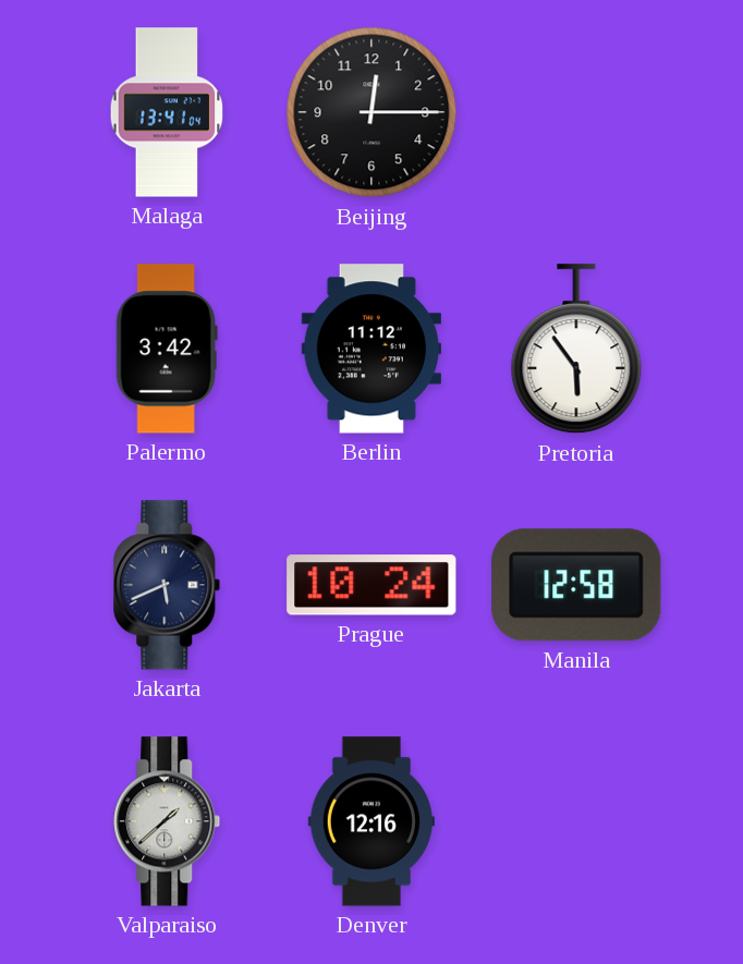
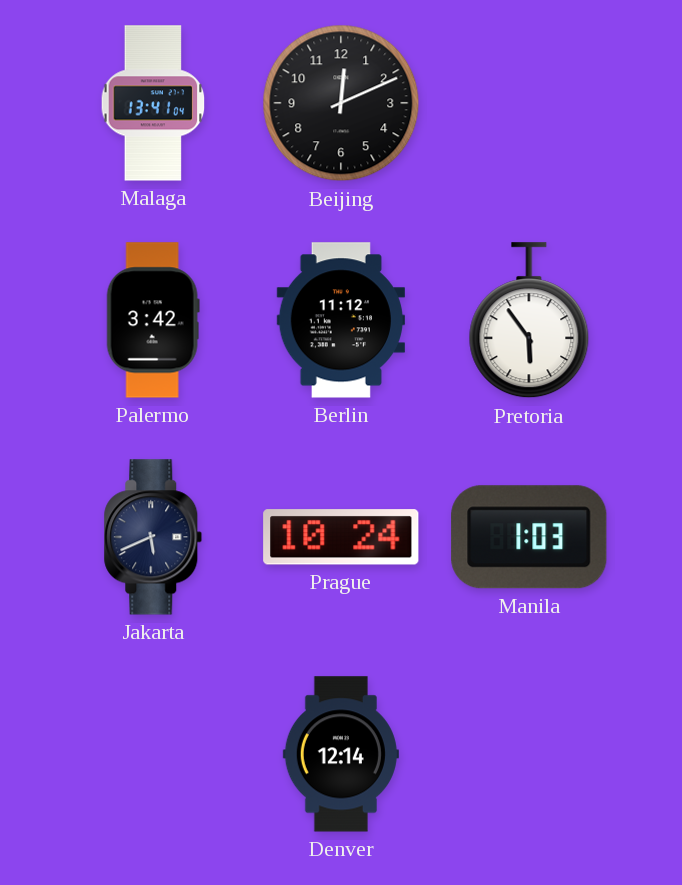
Beijing: 12:15 -> 12:11 (341, 103)
Manila: 12:58 -> 1:03 (529, 537)
Valparaiso: 1:38 -> none (167, 821)
Denver: 12:16 -> 12:14 (341, 754)
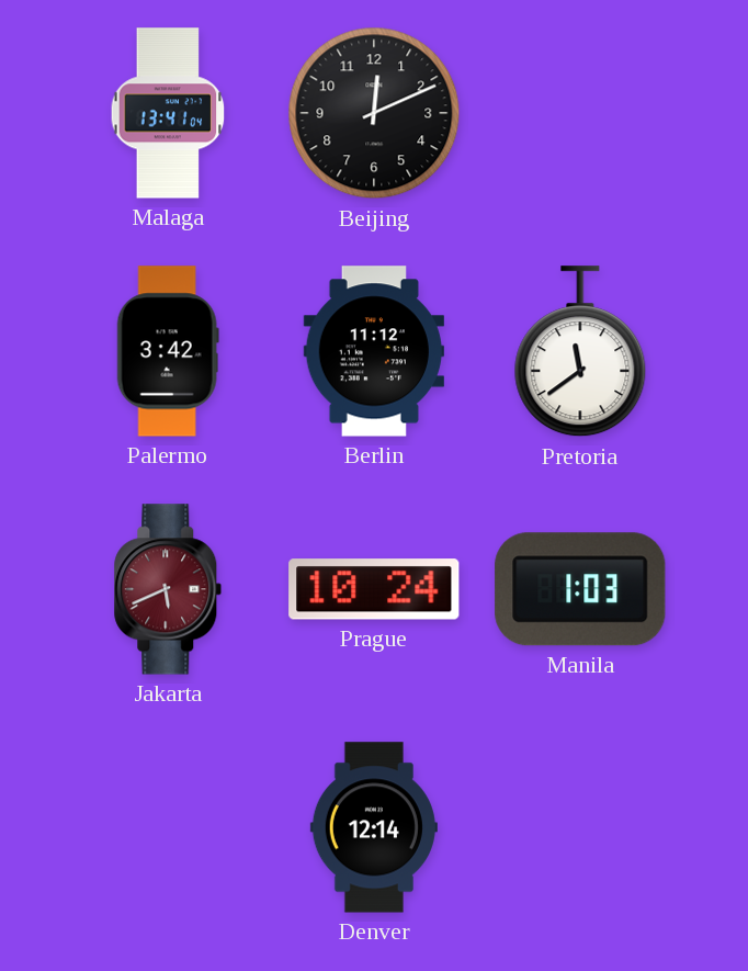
Pretoria: 5:54 -> 11:39 (580, 352)
Jakarta dial: navy -> burgundy (168, 589)
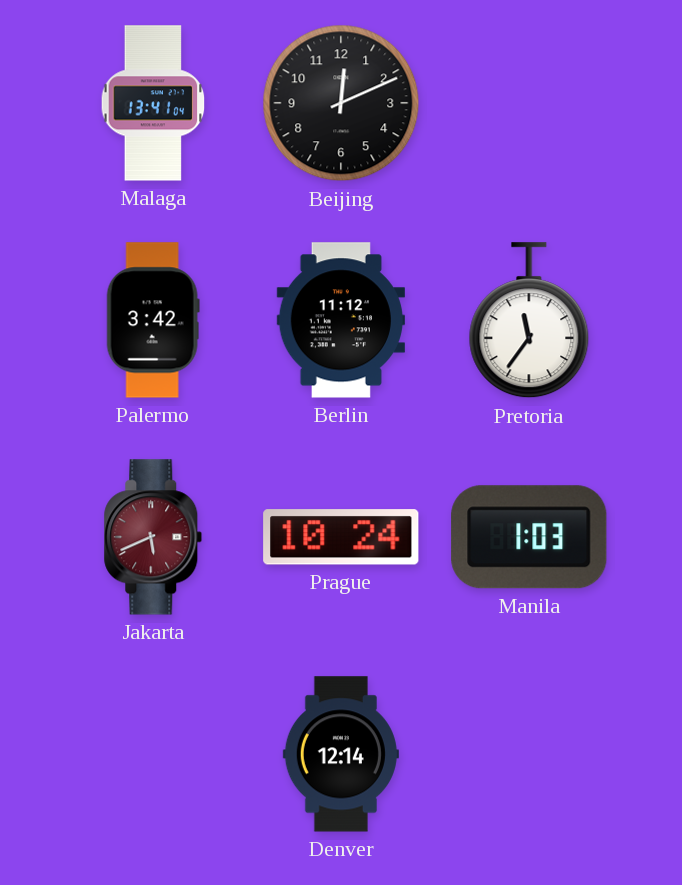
Pretoria: 11:39 -> 11:36 (529, 321)
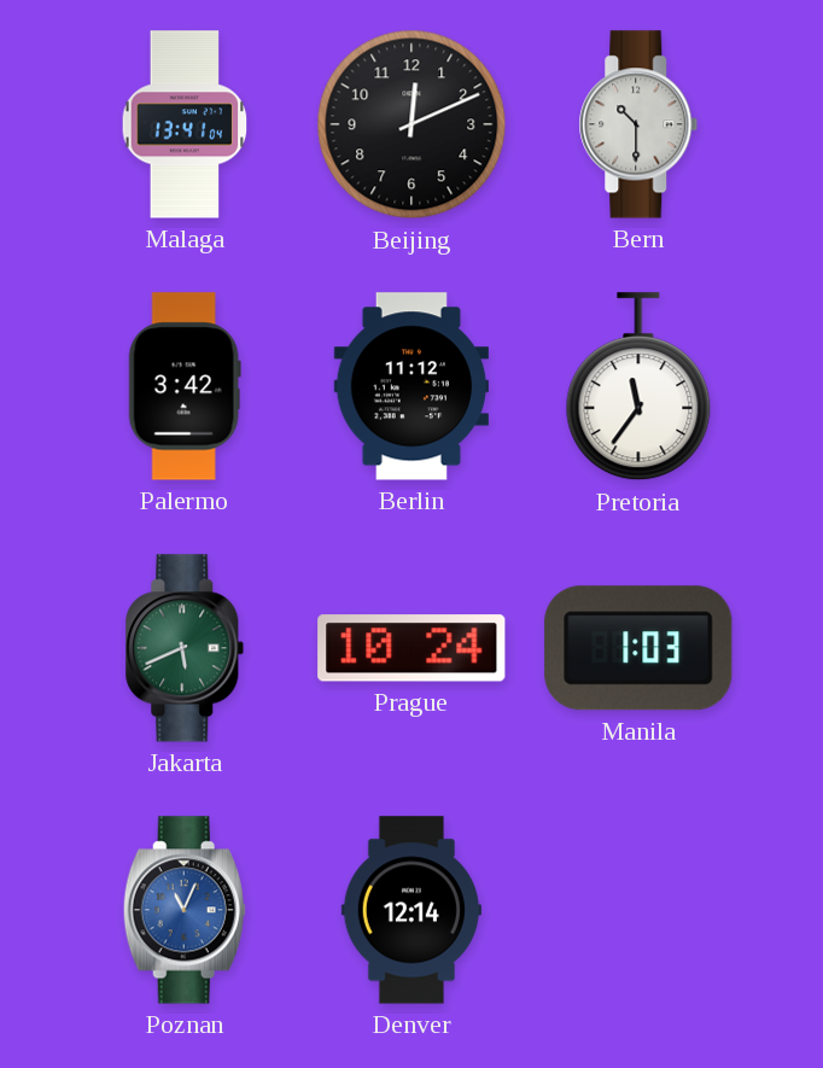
Bern: none -> 10:30 (638, 124)
Jakarta dial: burgundy -> green (185, 648)
Poznan: none -> 11:04 (185, 910)
